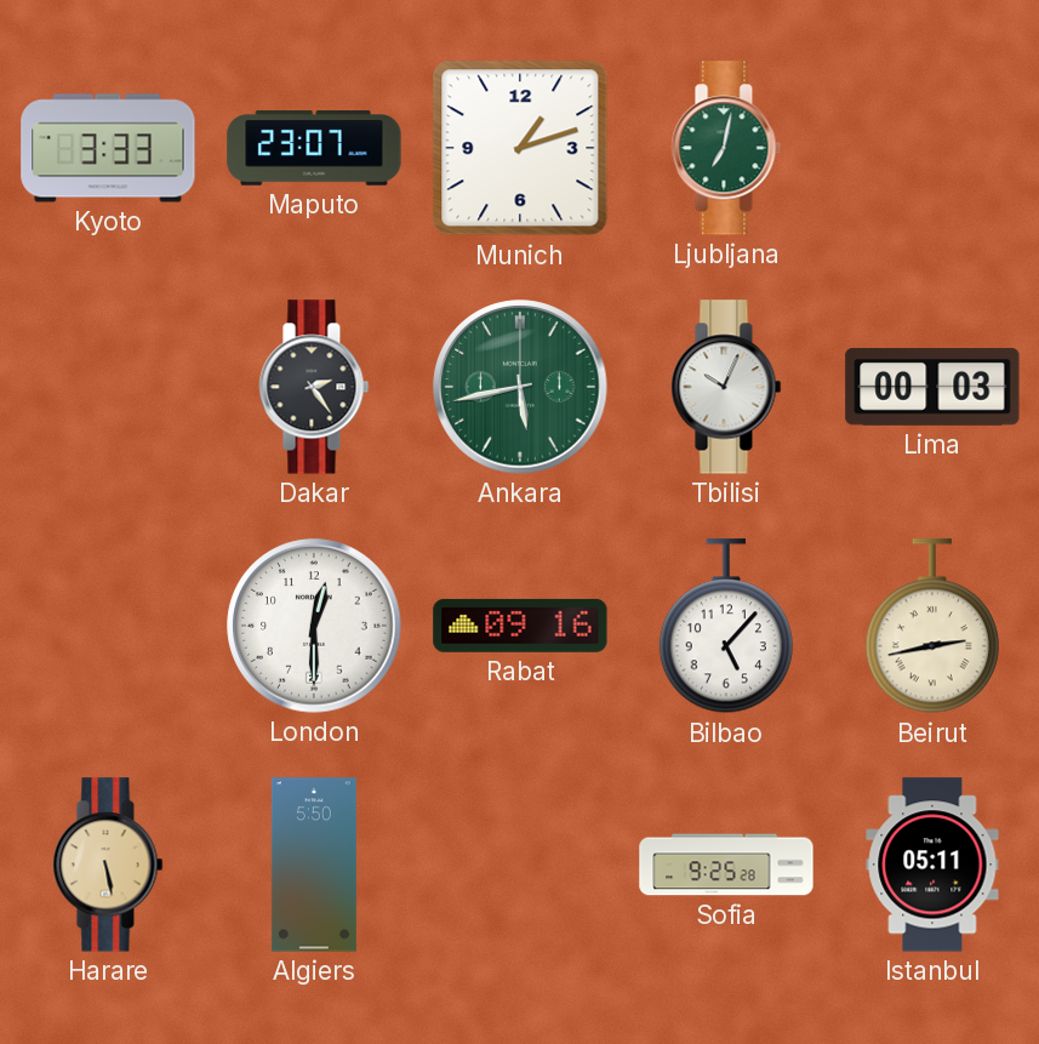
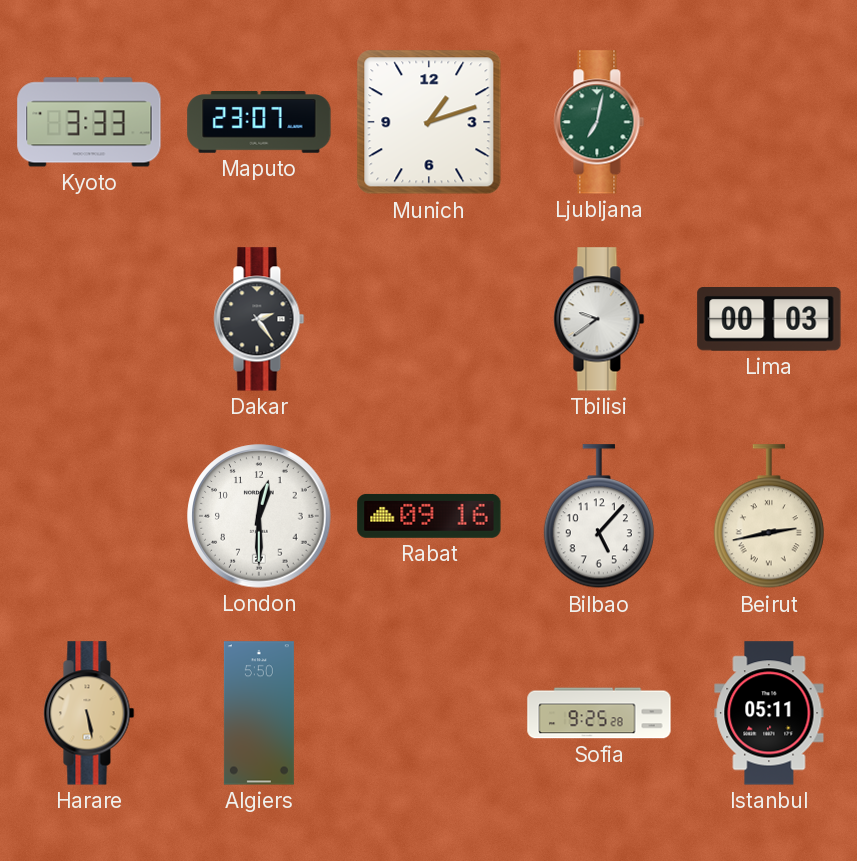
Ankara: 5:43 -> none (520, 387)
Tbilisi: 10:04 -> 9:39 (599, 319)
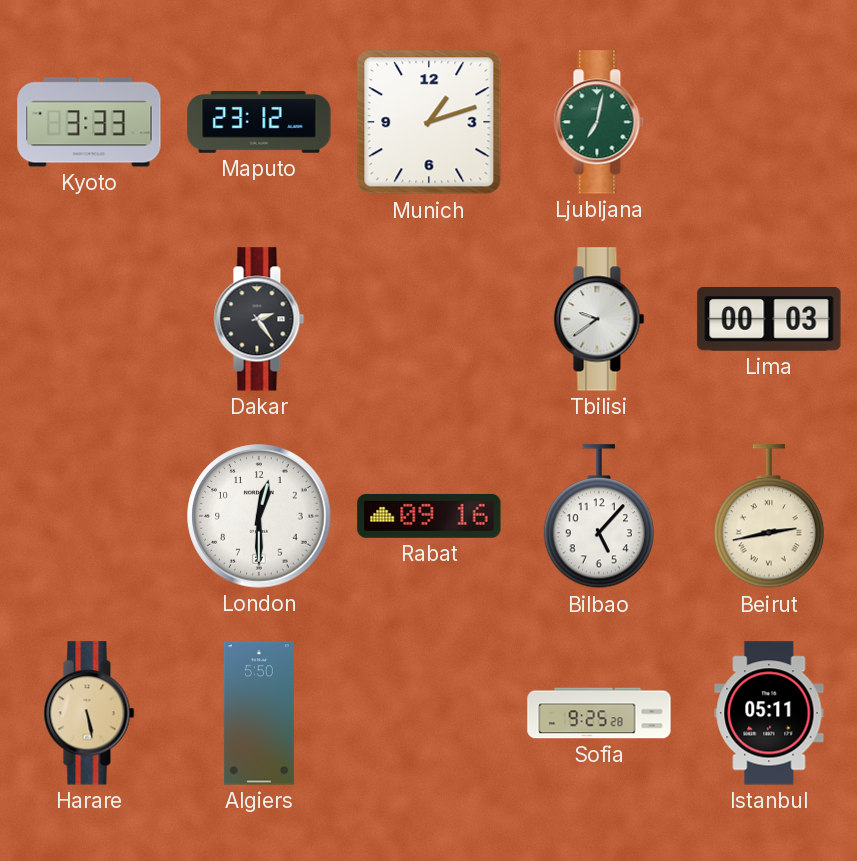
Maputo: 23:07 -> 23:12 (259, 122)
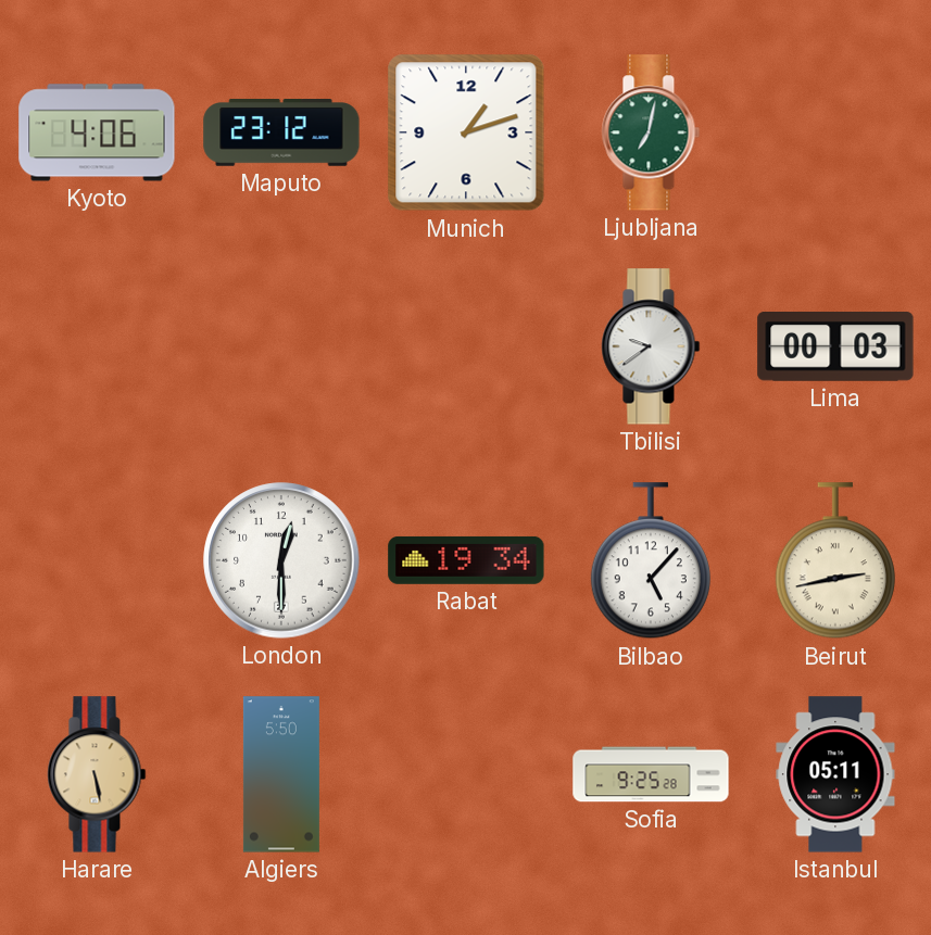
Kyoto: 3:33 -> 4:06 (97, 132)
Dakar: 2:24 -> none (259, 319)
Rabat: 09:16 -> 19:34 (466, 560)
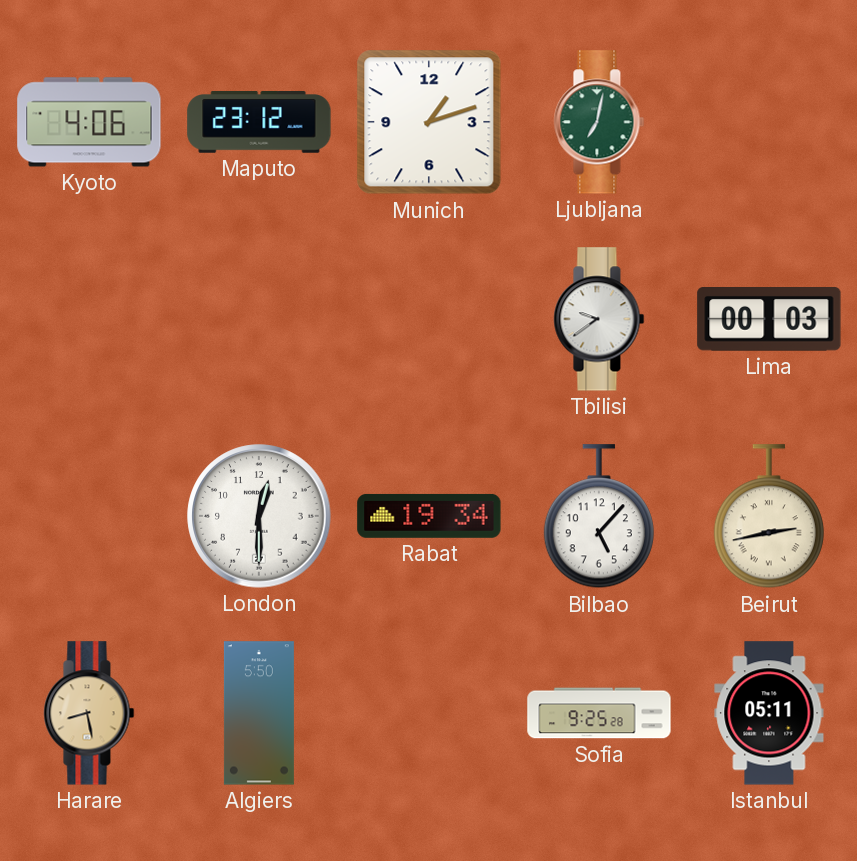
Harare: 5:28 -> 8:28 (89, 713)
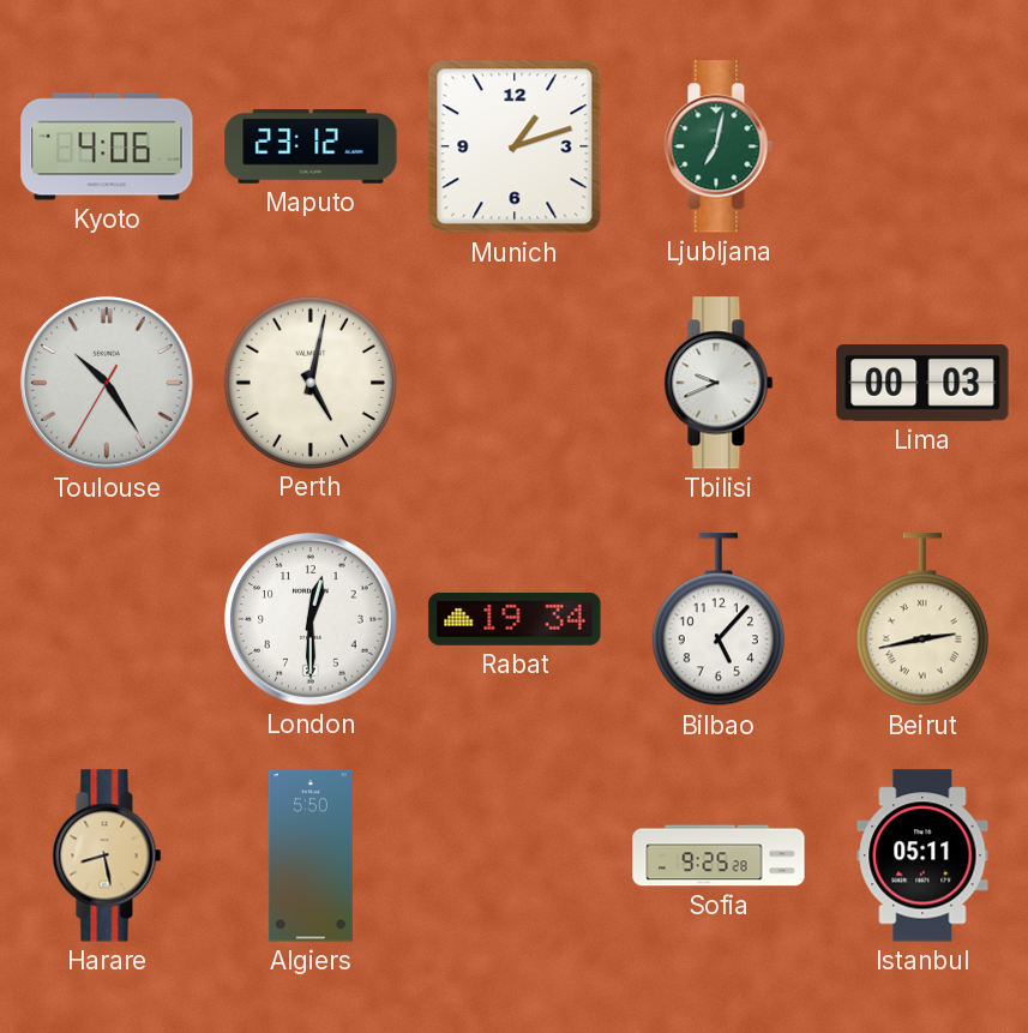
Toulouse: none -> 10:24 (107, 383)
Perth: none -> 5:02 (309, 382)
Tbilisi: 9:39 -> 9:41 (719, 383)
